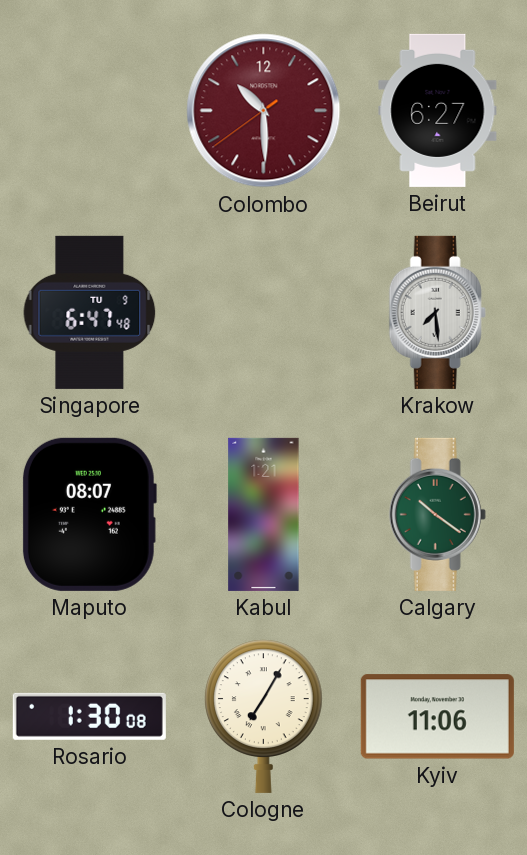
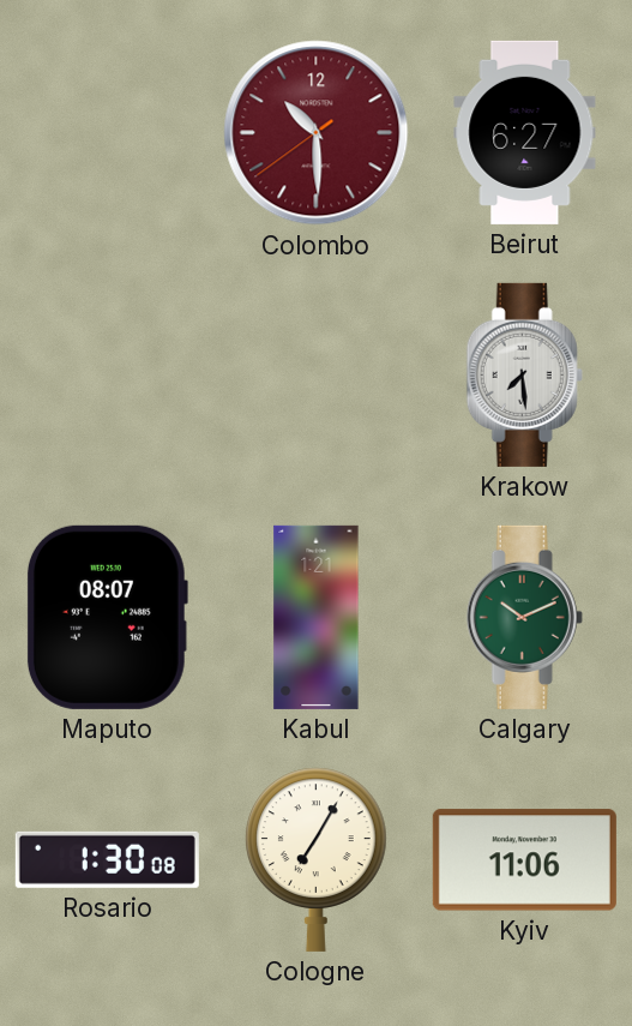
Singapore: 6:47 -> none (90, 312)
Calgary: 10:21 -> 10:11 (524, 617)
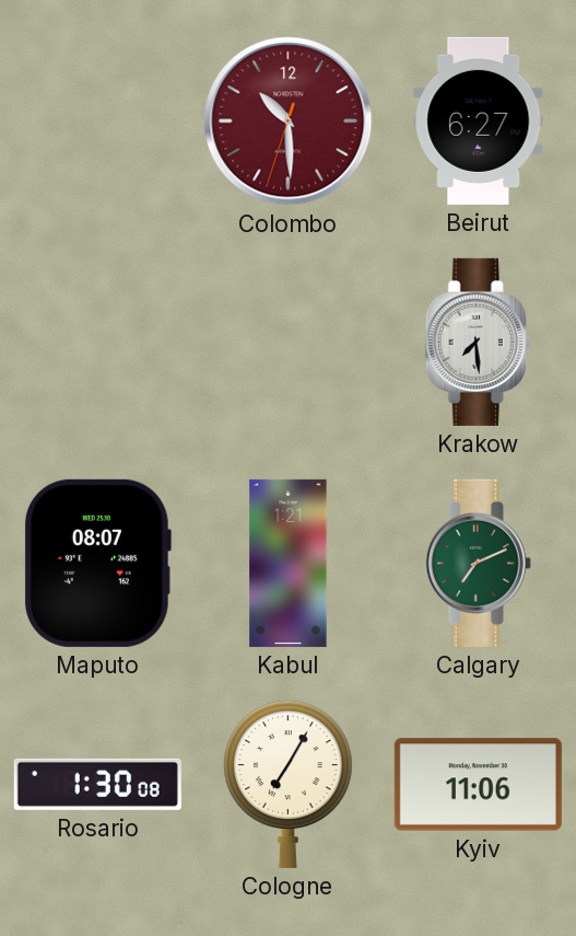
Colombo: 10:29:39 -> 10:29:33 (289, 122)
Calgary: 10:11 -> 7:11 (478, 563)
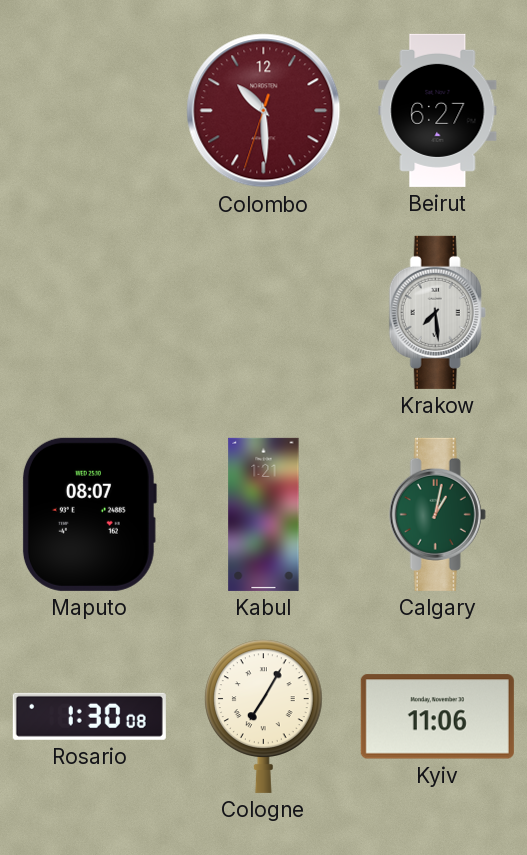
Calgary: 7:11 -> 1:02 (437, 514)
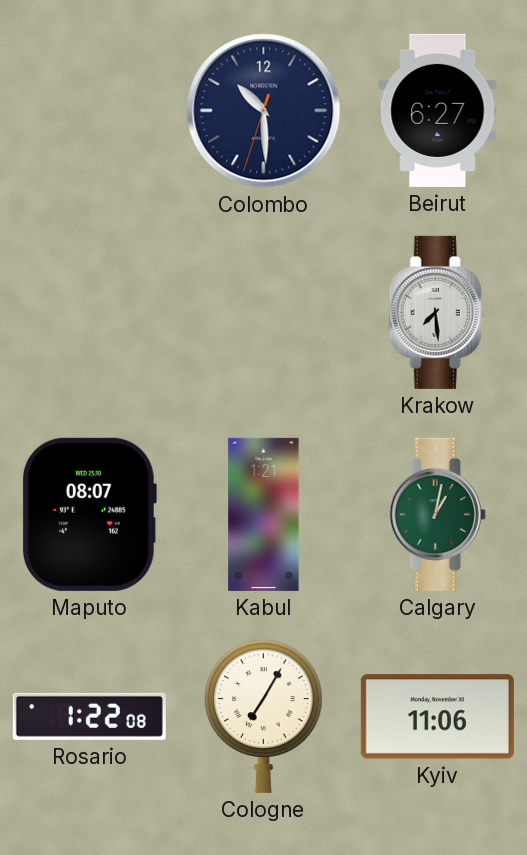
Colombo dial: burgundy -> navy (264, 111)
Rosario: 1:30 -> 1:22 (89, 716)
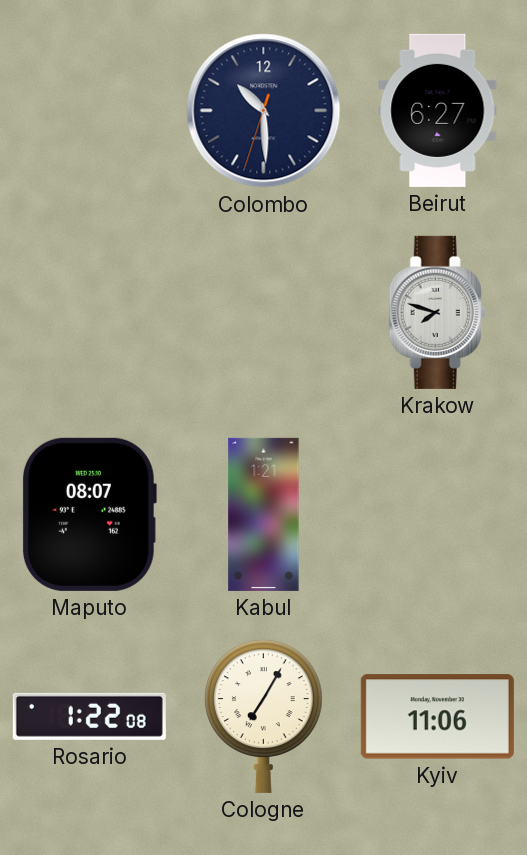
Krakow: 7:29 -> 7:48 (437, 312)
Calgary: 1:02 -> none (437, 514)
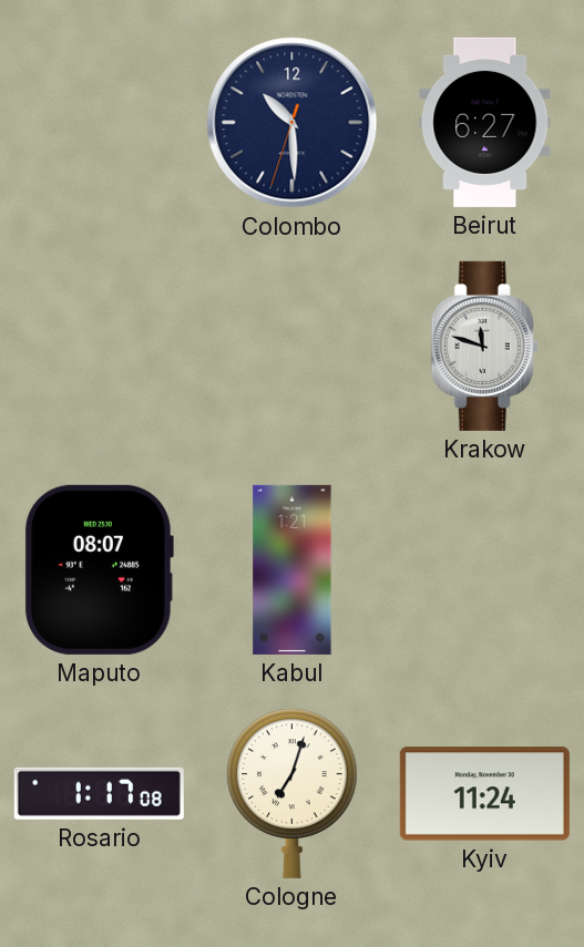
Krakow: 7:48 -> 11:48 (484, 346)
Rosario: 1:22 -> 1:17 (99, 793)
Cologne: 7:05 -> 7:03 (293, 793)
Kyiv: 11:06 -> 11:24 (484, 794)
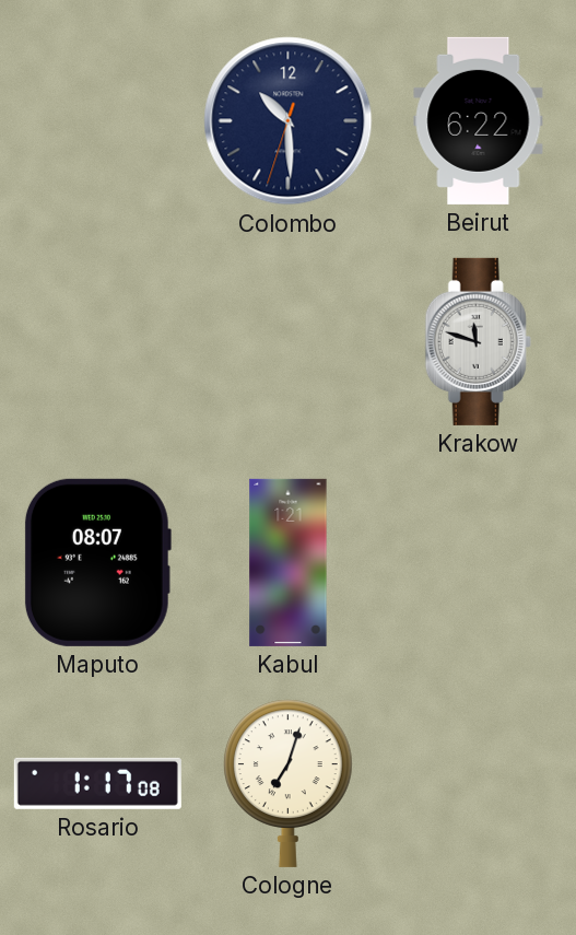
Beirut: 6:27 -> 6:22 (479, 120)
Kyiv: 11:24 -> none (484, 794)
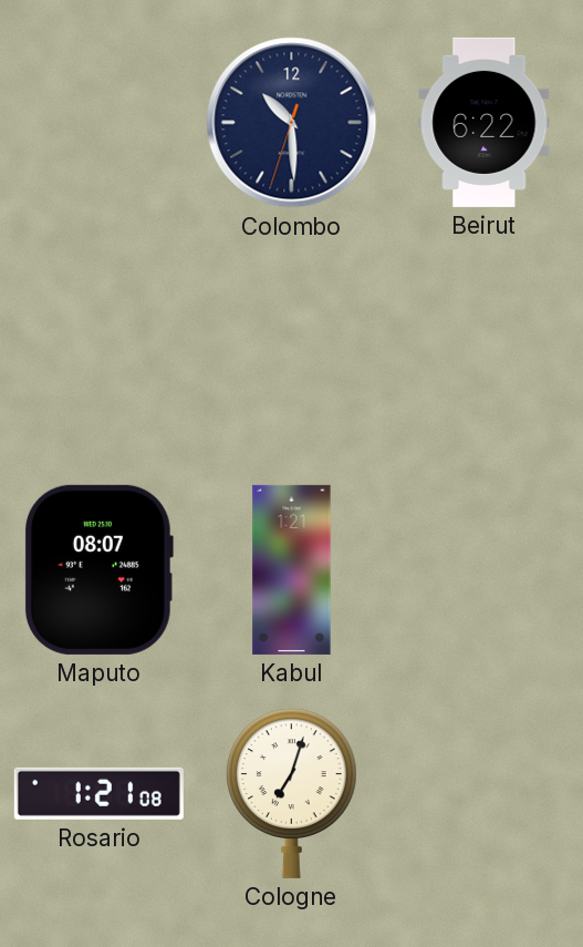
Krakow: 11:48 -> none (478, 341)
Rosario: 1:17 -> 1:21 (98, 793)
